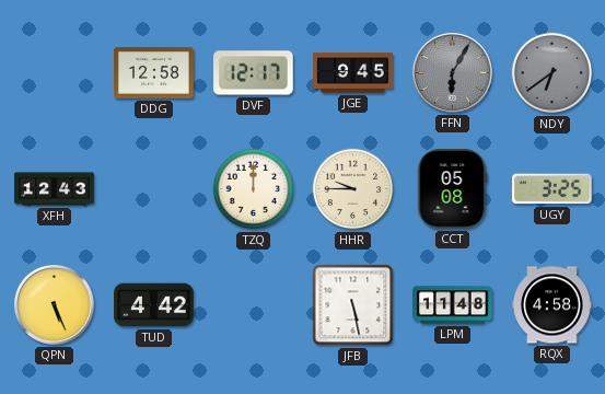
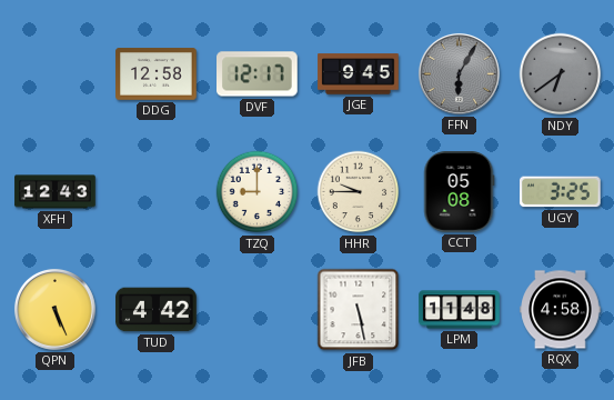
TZQ: 12:00 -> 9:00 (258, 192)
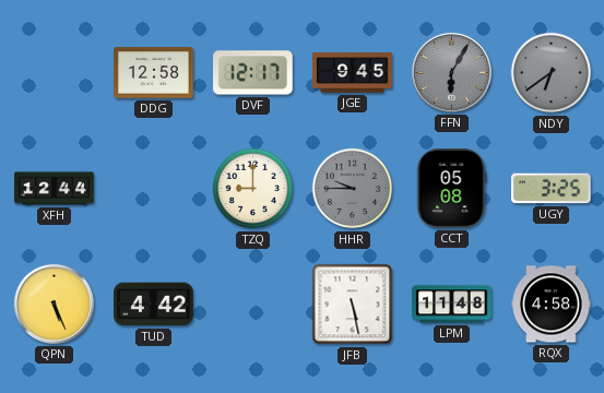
XFH: 12:43 -> 12:44 (55, 189)
HHR dial: cream -> grey (353, 189)
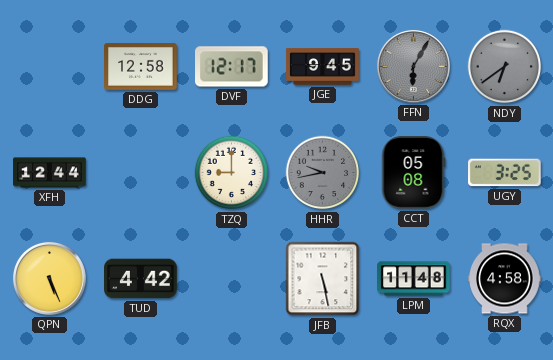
HHR: 9:45 -> 9:43 (323, 173)
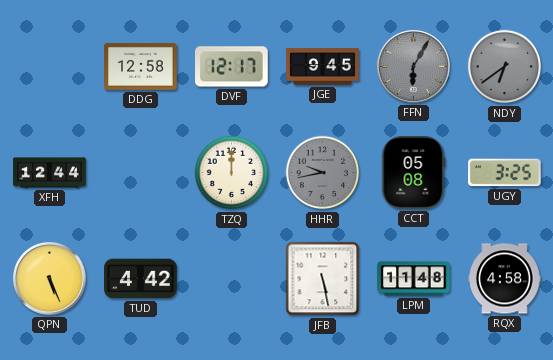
TZQ: 9:00 -> 12:00 (232, 173)
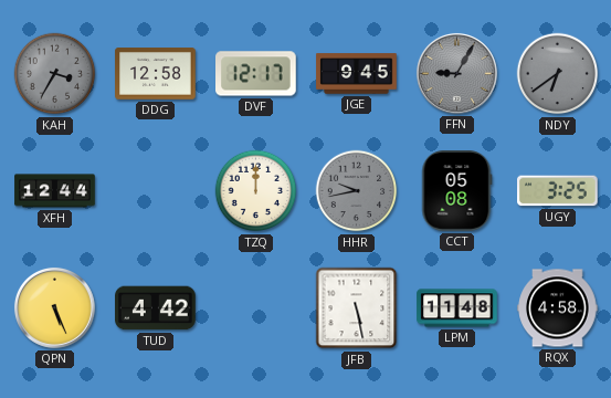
KAH: none -> 3:35 (55, 74)
FFN: 6:05 -> 9:05 (456, 73)
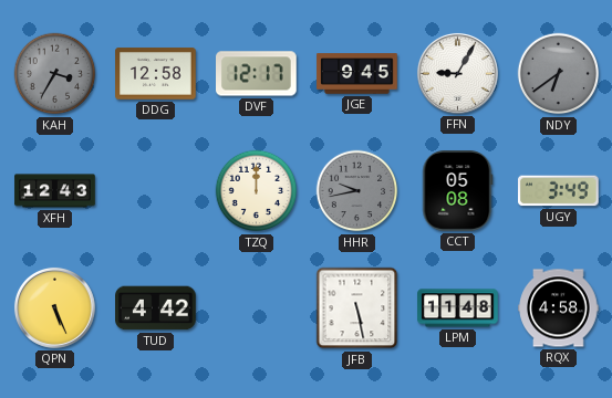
FFN dial: grey -> white (457, 73)
XFH: 12:44 -> 12:43 (55, 191)
UGY: 3:25 -> 3:49 (559, 191)
